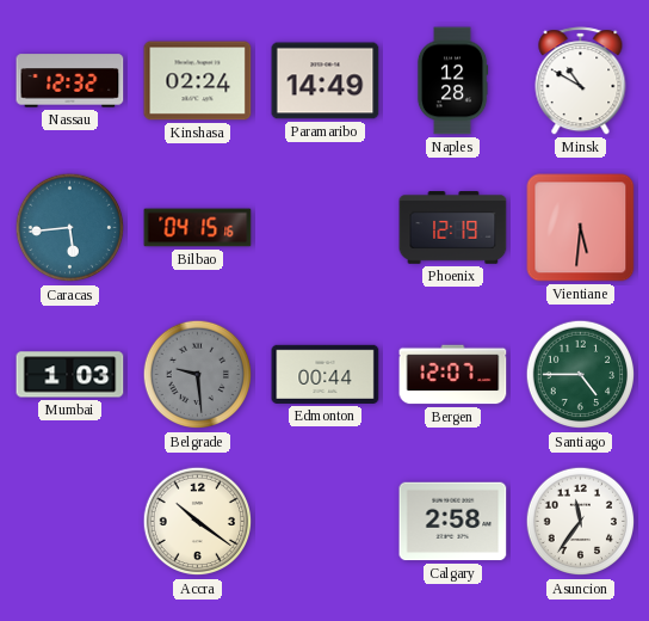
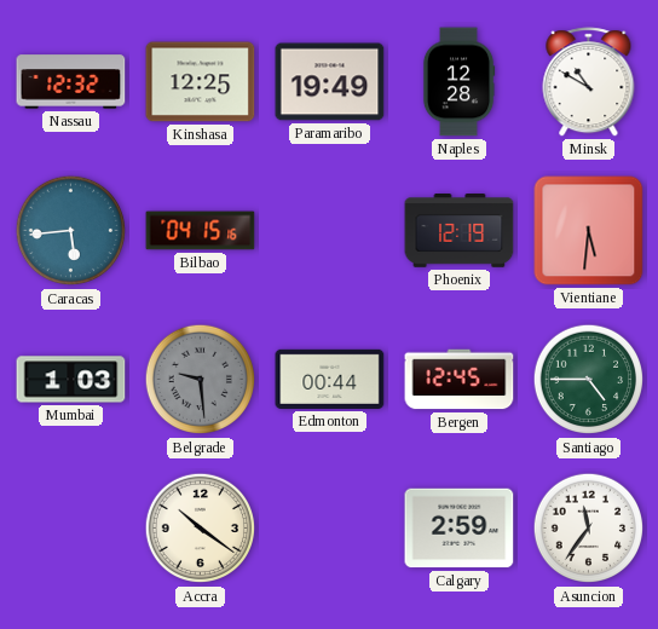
Kinshasa: 02:24 -> 12:25 (201, 82)
Paramaribo: 14:49 -> 19:49 (330, 82)
Bergen: 12:07 -> 12:45 (460, 380)
Calgary: 2:58 -> 2:59 (460, 529)
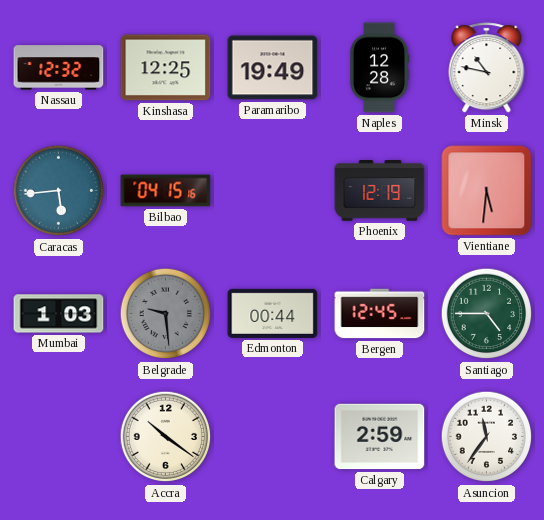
Minsk: 10:50 -> 10:47 (487, 68)
